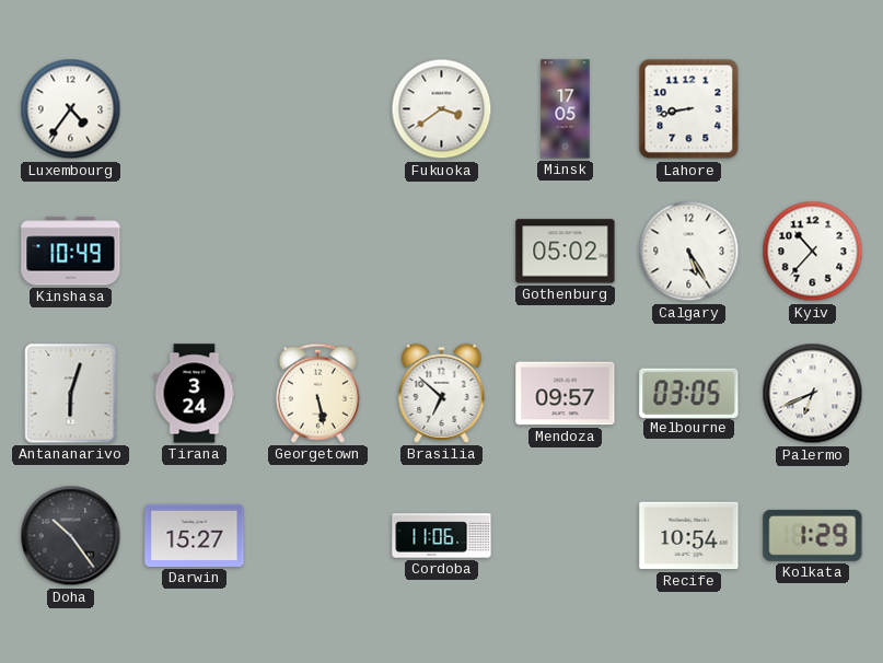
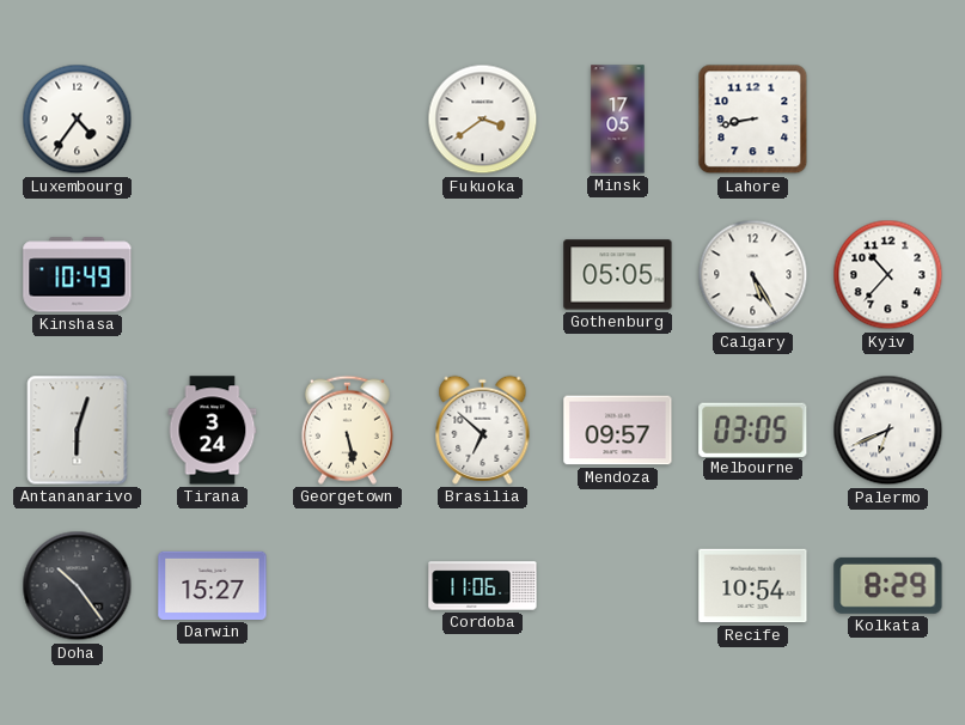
Gothenburg: 05:02 -> 05:05 (618, 275)
Kolkata: 1:29 -> 8:29 (888, 585)
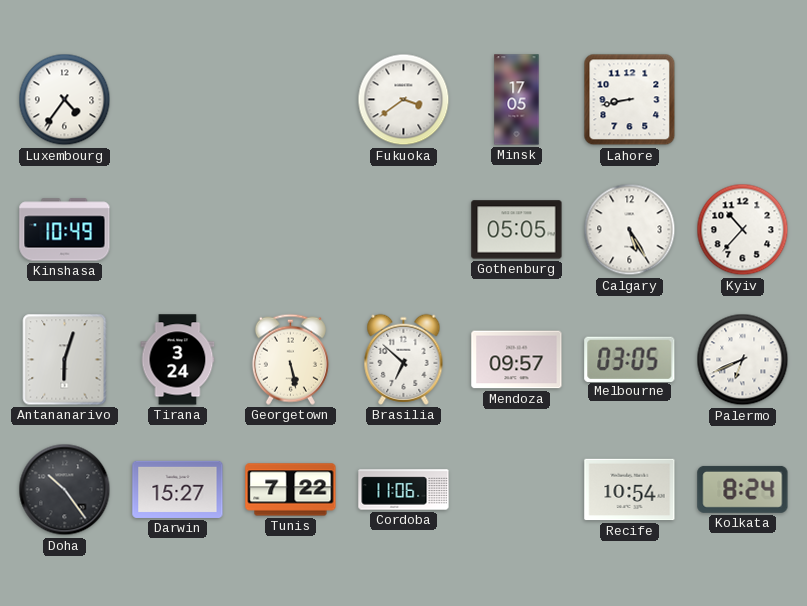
Tunis: none -> 7:22 (291, 490)
Kolkata: 8:29 -> 8:24 (743, 489)
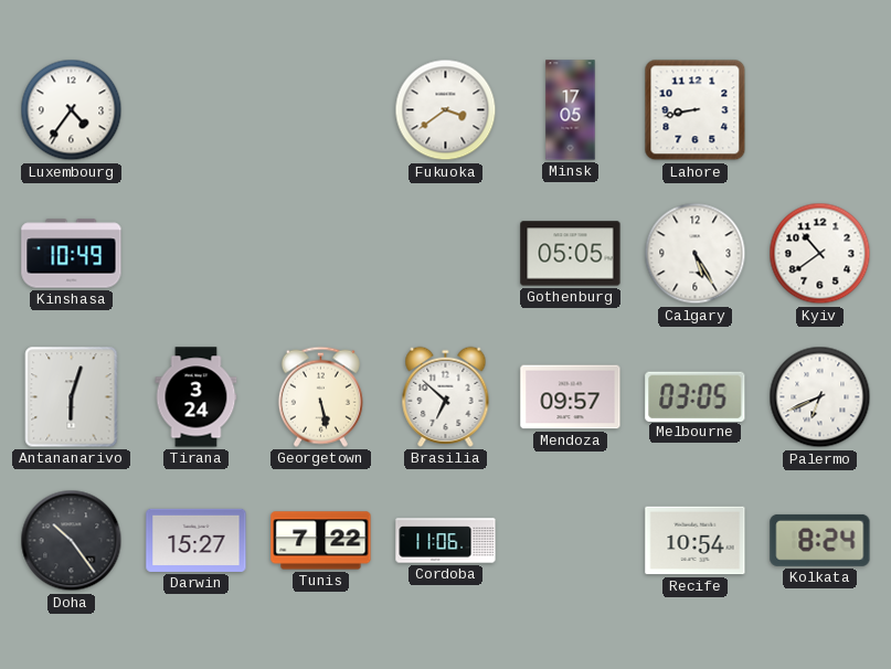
Kyiv: 10:37 -> 10:39 (820, 254)
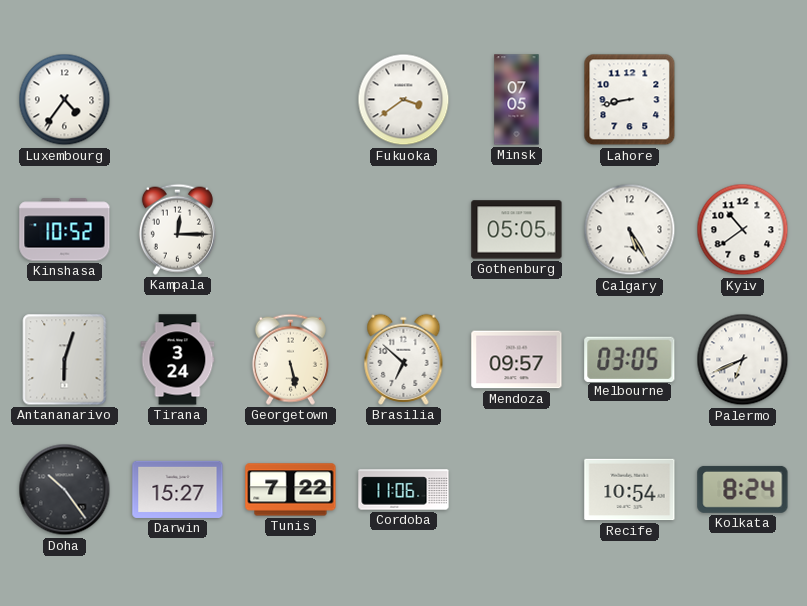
Minsk: 17:05 -> 07:05 (517, 100)
Kinshasa: 10:49 -> 10:52 (65, 230)
Kampala: none -> 12:15 (177, 229)
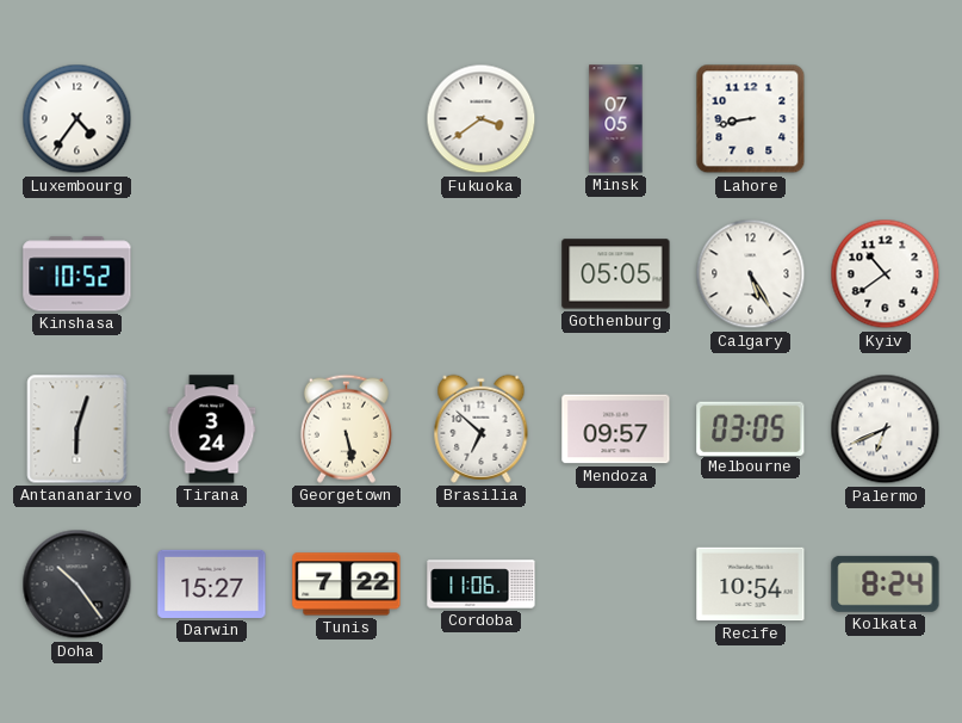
Kampala: 12:15 -> none (177, 229)
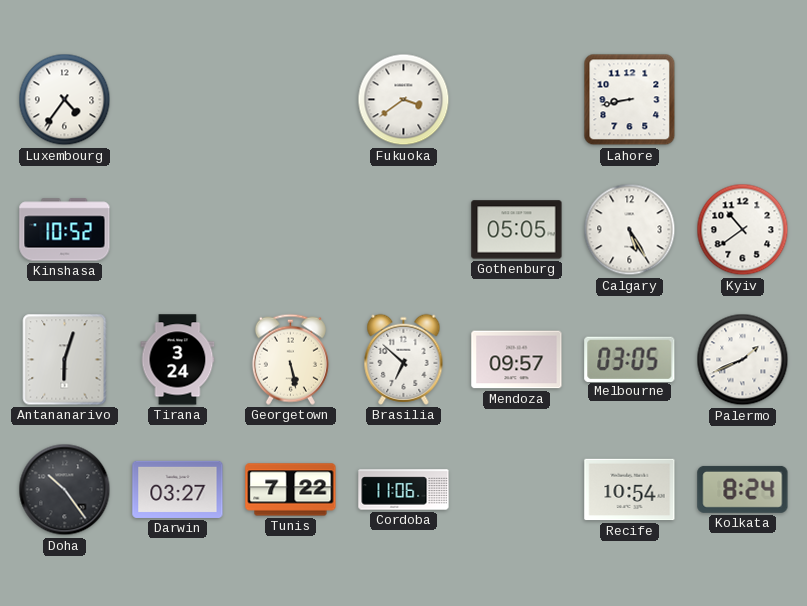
Minsk: 07:05 -> none (616, 119)
Palermo: 6:41 -> 1:41 (743, 360)
Darwin: 15:27 -> 03:27 (178, 489)
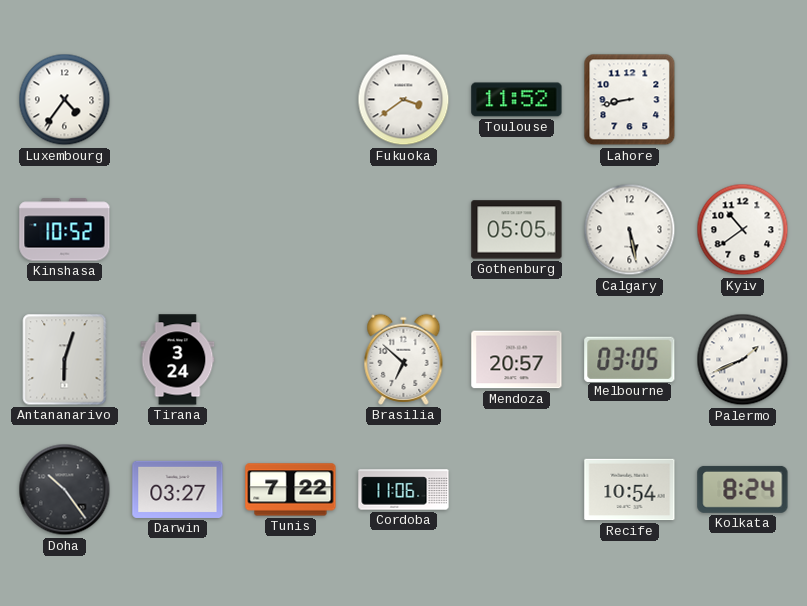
Toulouse: none -> 11:52 (517, 100)
Calgary: 5:25 -> 5:28 (630, 230)
Georgetown: 5:28 -> none (290, 359)
Mendoza: 09:57 -> 20:57 (517, 360)
